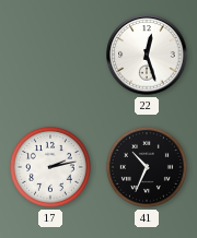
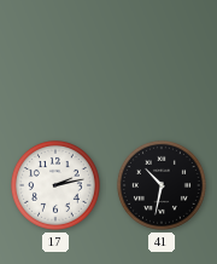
22: 12:27 -> none (147, 55)
41: 10:34 -> 10:32 (162, 185)
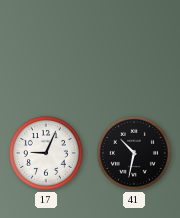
17: 2:13 -> 9:04 (46, 153)
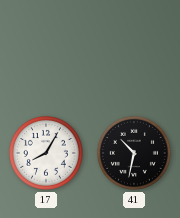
17: 9:04 -> 8:05 (46, 153)
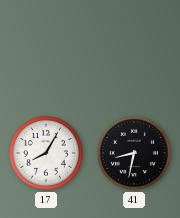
41: 10:32 -> 8:32 (134, 153)
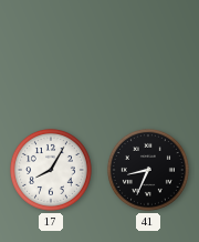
41: 8:32 -> 8:34 (148, 170)
